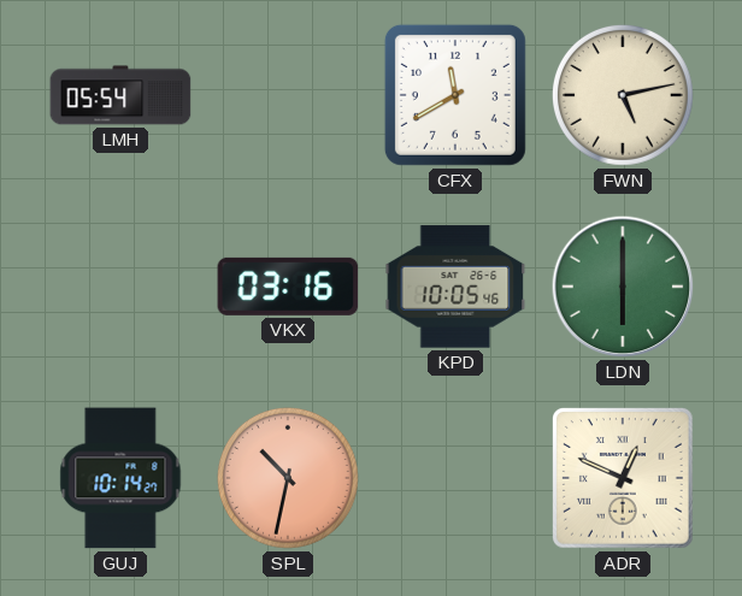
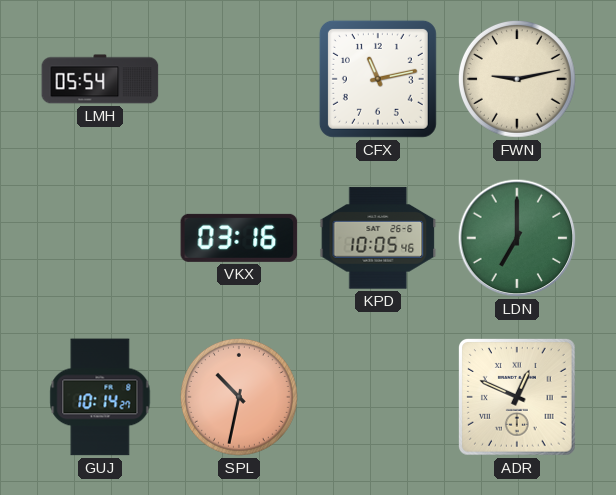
CFX: 11:40 -> 11:13 (378, 79)
FWN: 5:13 -> 9:13 (517, 79)
LDN: 6:00 -> 7:00 (517, 238)
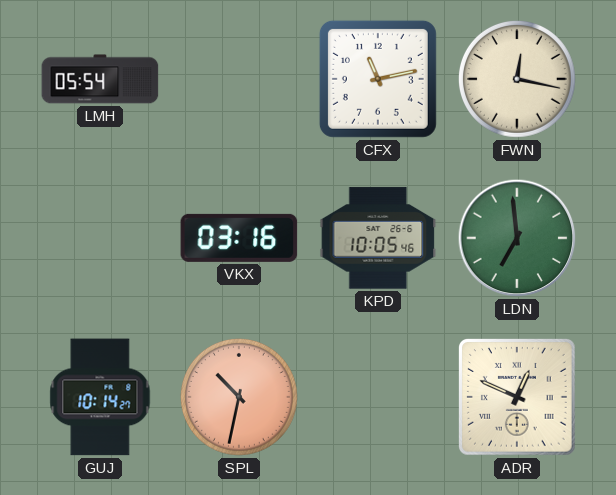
FWN: 9:13 -> 12:17 (517, 79)
LDN: 7:00 -> 6:59 (517, 238)
